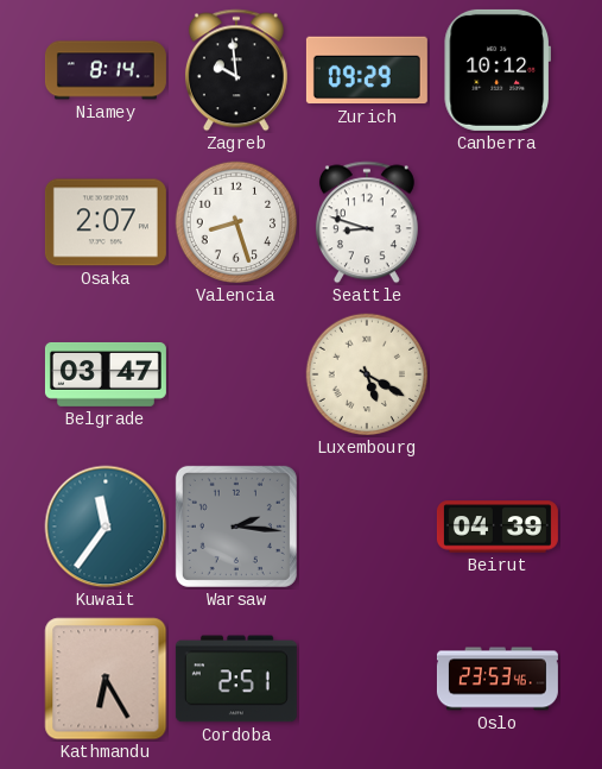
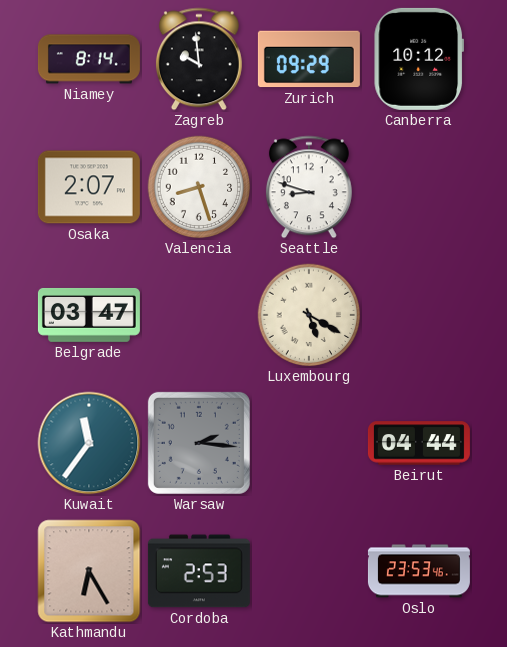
Beirut: 04:39 -> 04:44 (419, 443)
Cordoba: 2:51 -> 2:53 (199, 571)
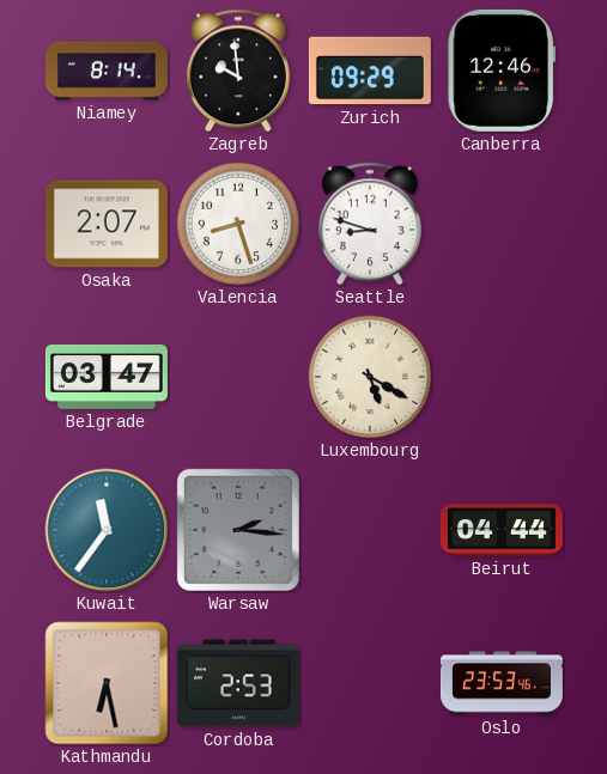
Canberra: 10:12 -> 12:46 (500, 71)
Kathmandu: 6:25 -> 6:28 (107, 683)
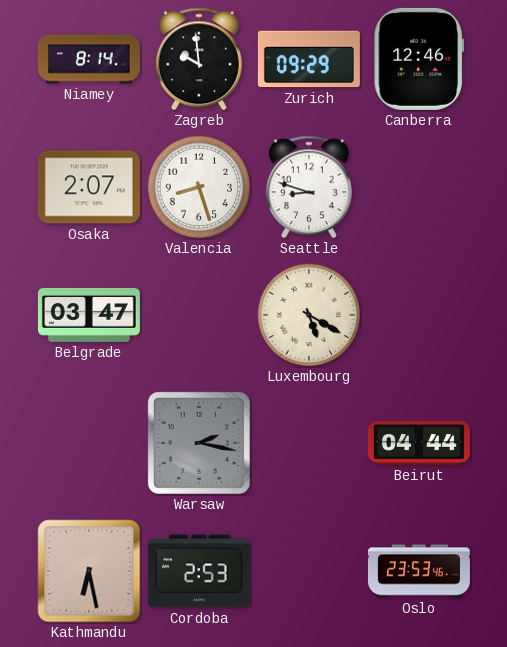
Kuwait: 11:36 -> none (107, 530)
Warsaw: 2:16 -> 2:17 (199, 443)
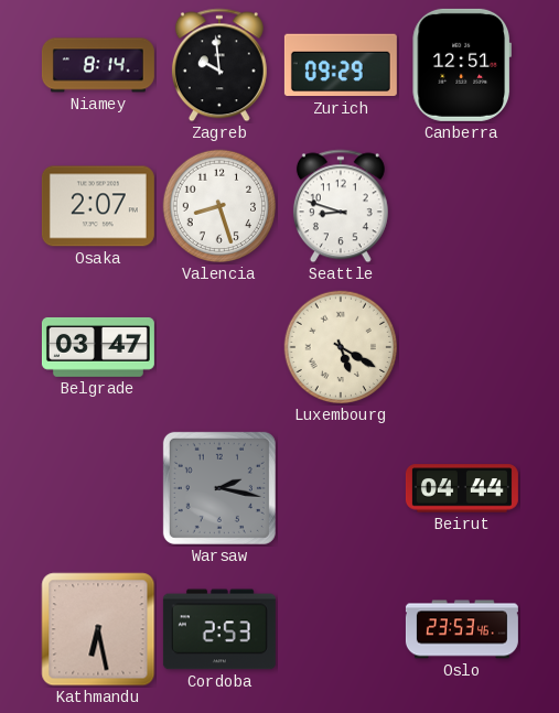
Canberra: 12:46 -> 12:51 (461, 65)
